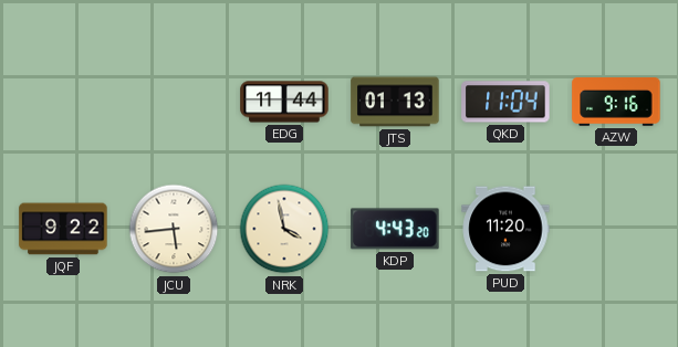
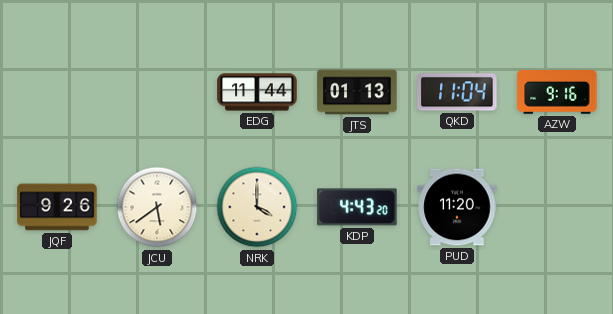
JQF: 9:22 -> 9:26 (57, 207)
JCU: 5:44 -> 5:39 (157, 207)
NRK: 3:58 -> 4:00 (257, 207)
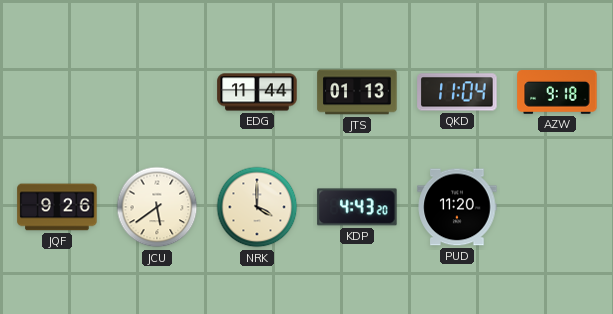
AZW: 9:16 -> 9:18 (557, 93)
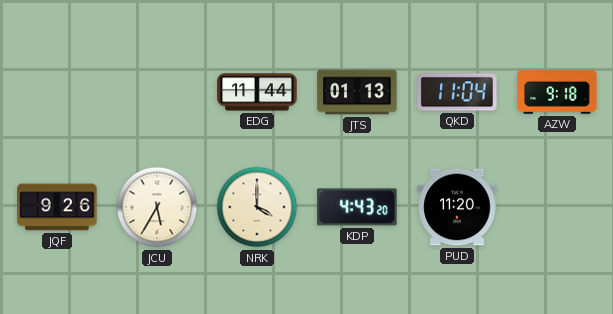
JCU: 5:39 -> 5:35 (157, 207)
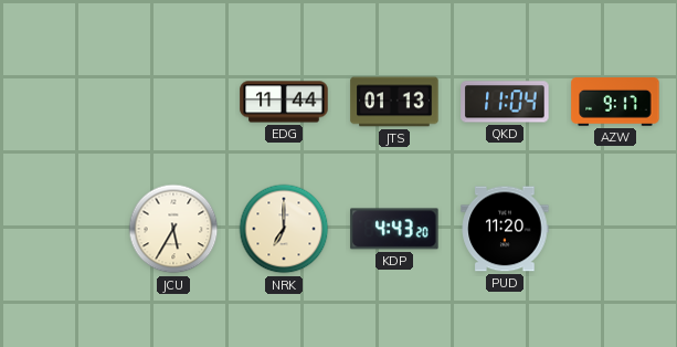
AZW: 9:18 -> 9:17 (615, 103)
JQF: 9:26 -> none (57, 207)
NRK: 4:00 -> 7:00 (284, 229)
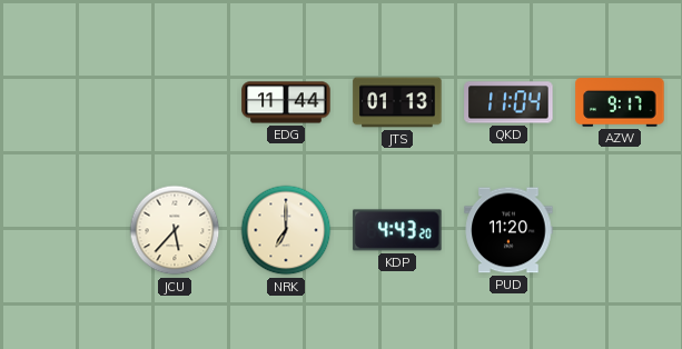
JCU: 5:35 -> 5:37 (175, 230)
